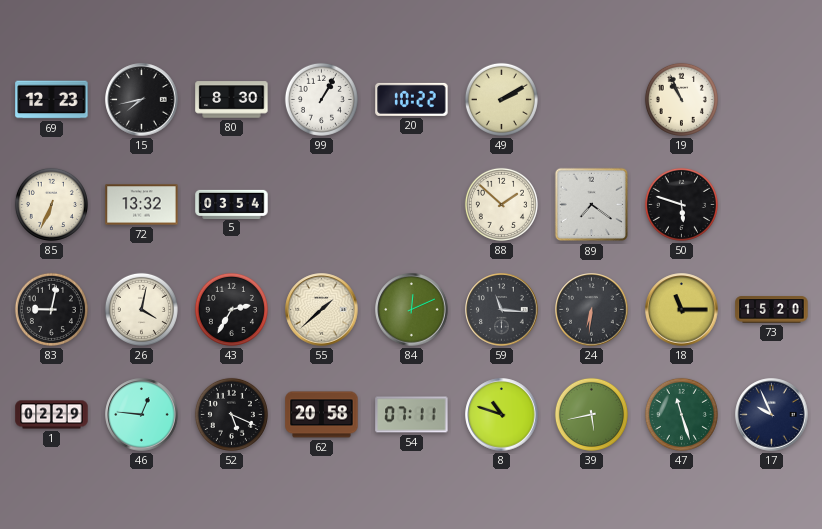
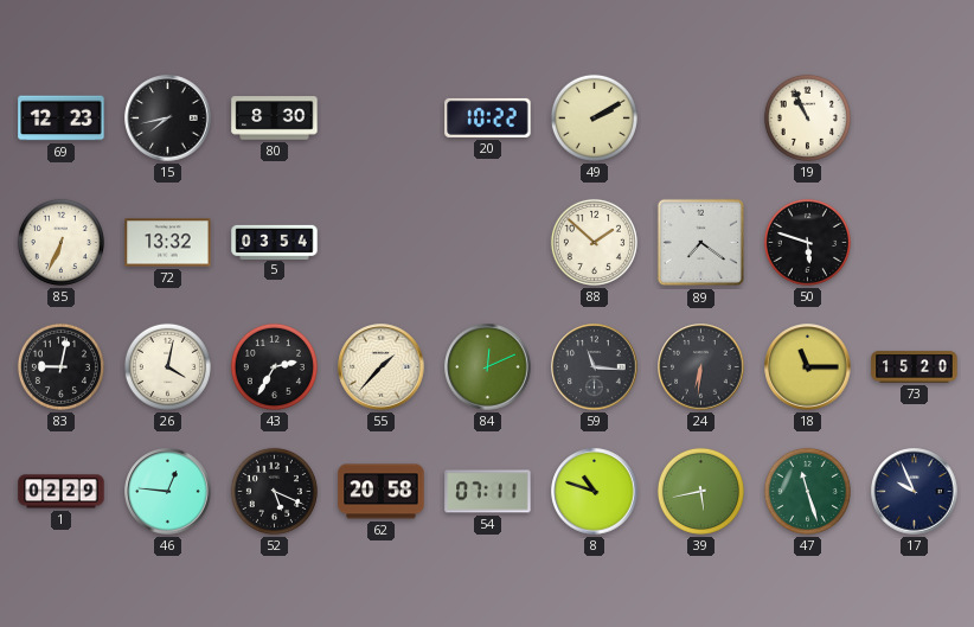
99: 1:05 -> none (321, 99)
55: 1:38 -> 1:37 (382, 367)
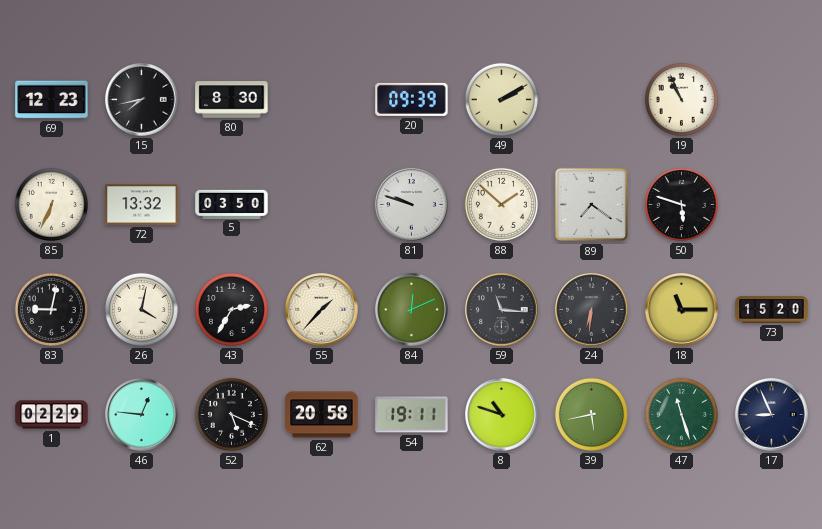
20: 10:22 -> 09:39 (412, 99)
5: 03:54 -> 03:50 (232, 204)
81: none -> 9:48 (412, 205)
54: 07:11 -> 19:11 (412, 415)
17: 9:56 -> 8:56 (772, 415)
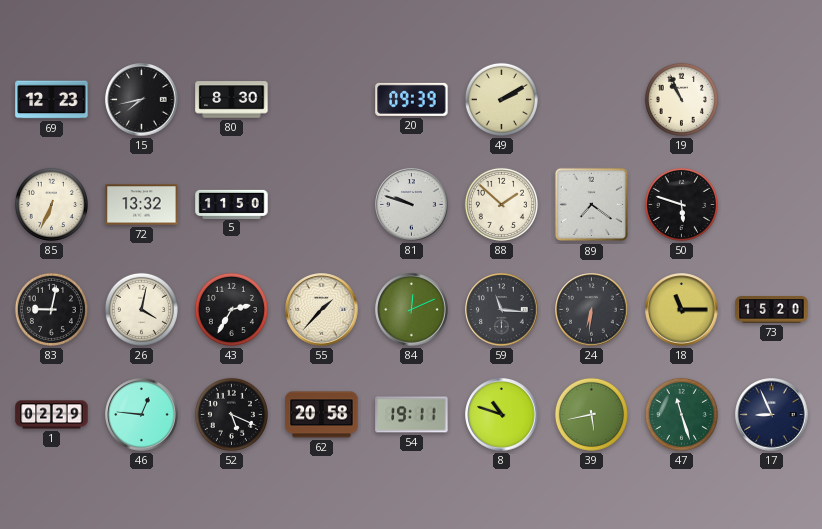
5: 03:50 -> 11:50 (232, 204)
